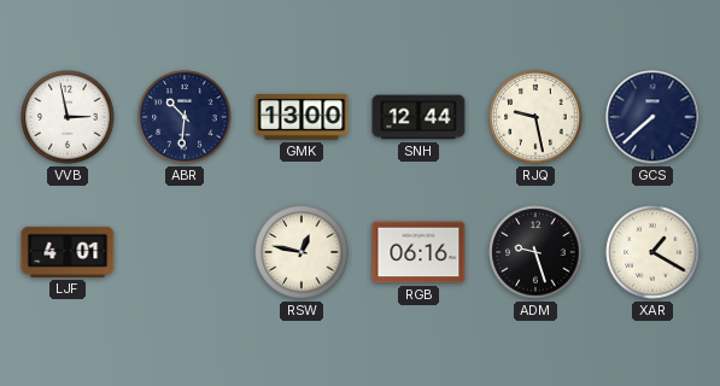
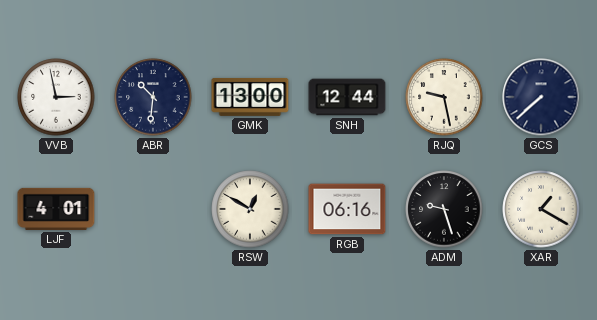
RSW: 12:47 -> 12:50 (250, 209)
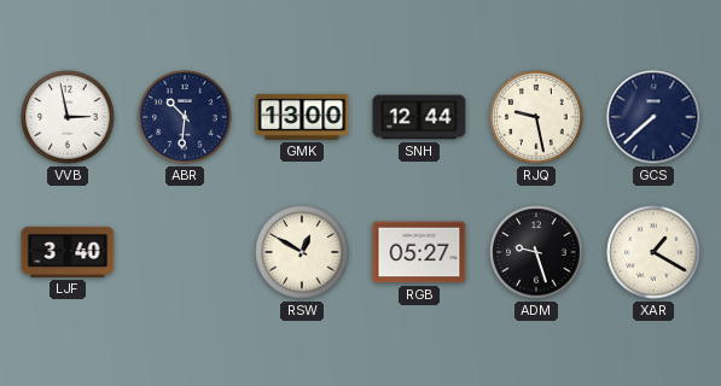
LJF: 4:01 -> 3:40 (68, 252)
RGB: 06:16 -> 05:27 (419, 252)
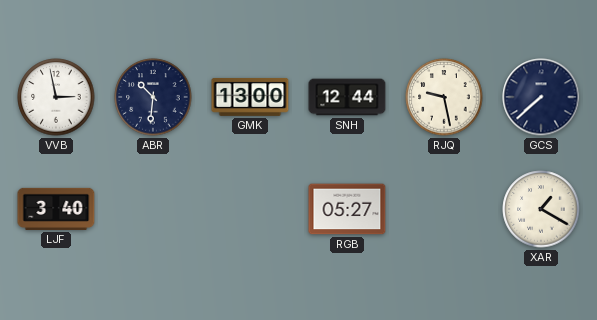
RSW: 12:50 -> none (302, 252)
ADM: 9:27 -> none (536, 252)
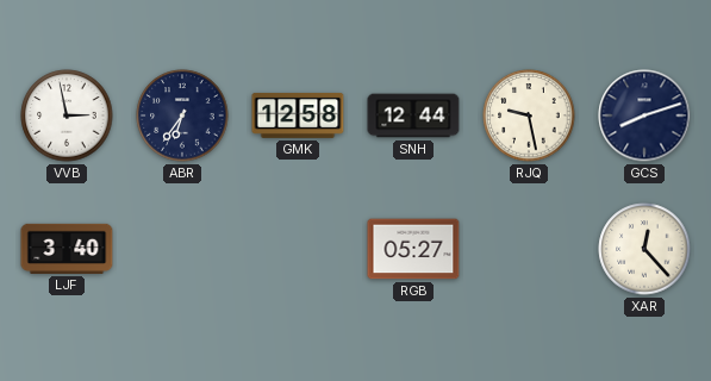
ABR: 10:31 -> 6:36 (182, 115)
GMK: 13:00 -> 12:58 (298, 115)
GCS: 7:38 -> 8:12 (644, 115)
XAR: 1:20 -> 12:23 (644, 249)
